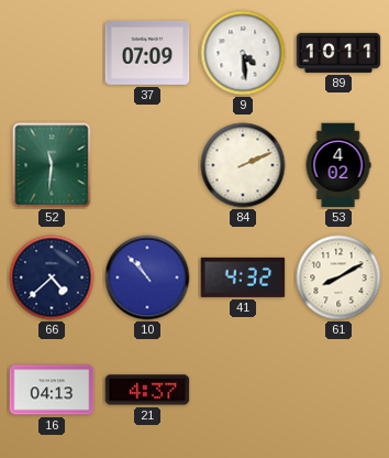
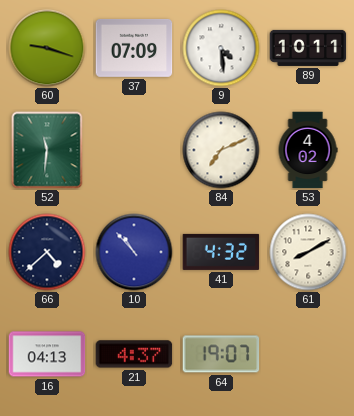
60: none -> 9:18 (47, 48)
84: 2:11 -> 7:11 (221, 150)
64: none -> 19:07 (221, 354)
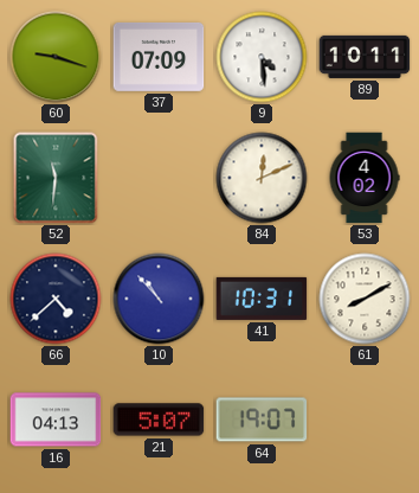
84: 7:11 -> 12:11 (262, 178)
41: 4:32 -> 10:31 (262, 299)
21: 4:37 -> 5:07 (159, 420)
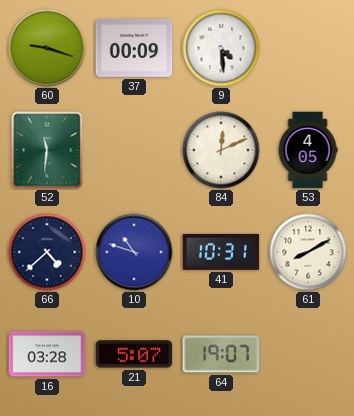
37: 07:09 -> 00:09 (134, 48)
89: 10:11 -> none (365, 57)
53: 4:02 -> 4:05 (308, 150)
10: 10:53 -> 10:48 (134, 252)
16: 04:13 -> 03:28 (47, 354)
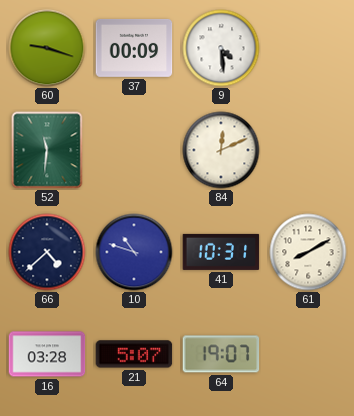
53: 4:05 -> none (308, 150)
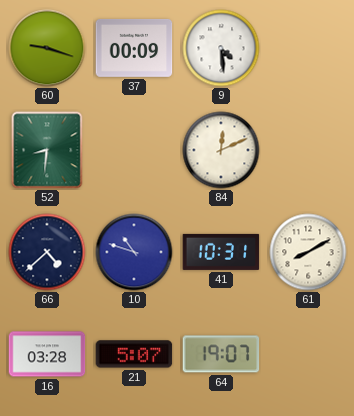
52: 11:31 -> 8:31 (47, 150)
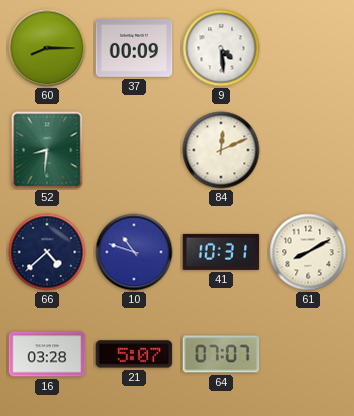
60: 9:18 -> 8:15 (47, 48)
64: 19:07 -> 07:07 (221, 354)
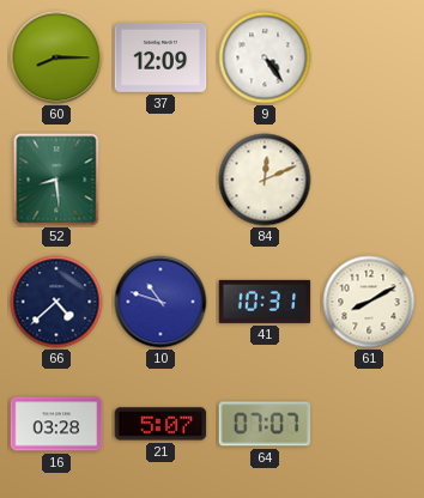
37: 00:09 -> 12:09 (160, 57)
9: 4:29 -> 4:24 (265, 57)
52: 8:31 -> 8:29 (56, 180)
